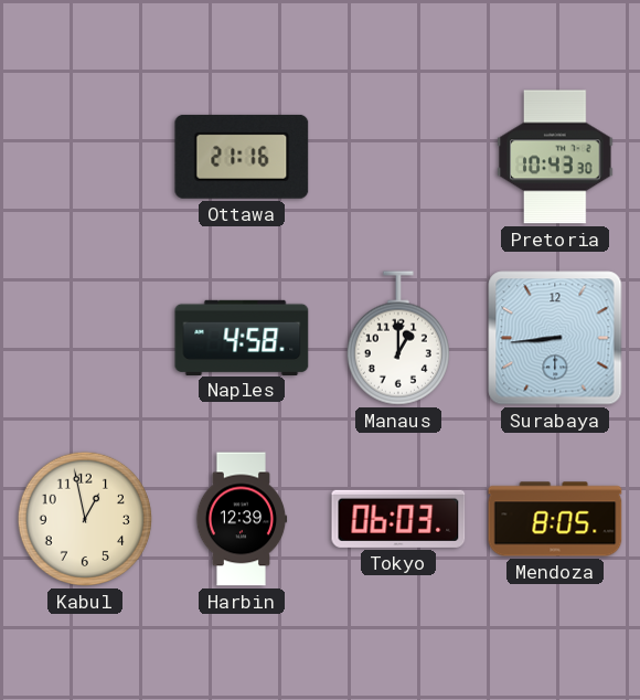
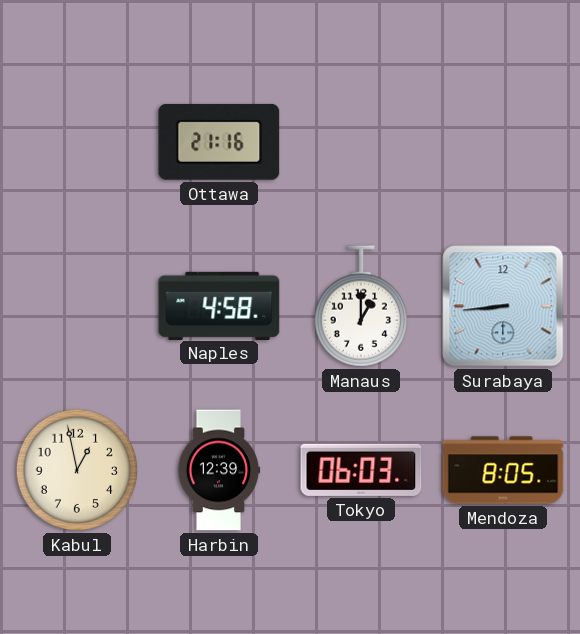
Pretoria: 10:43 -> none (555, 157)
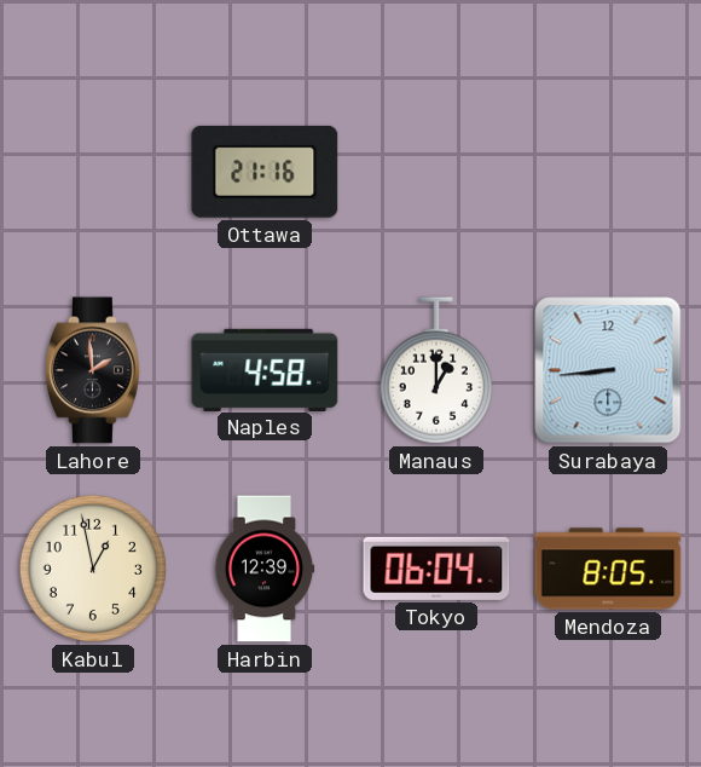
Lahore: none -> 1:59 (94, 370)
Tokyo: 06:03 -> 06:04 (436, 569)
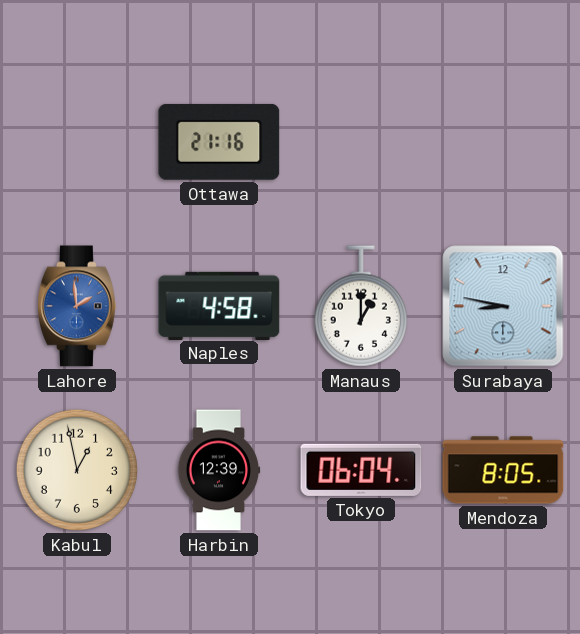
Lahore dial: black -> blue (78, 306)
Surabaya: 8:44 -> 8:47 (503, 306)
